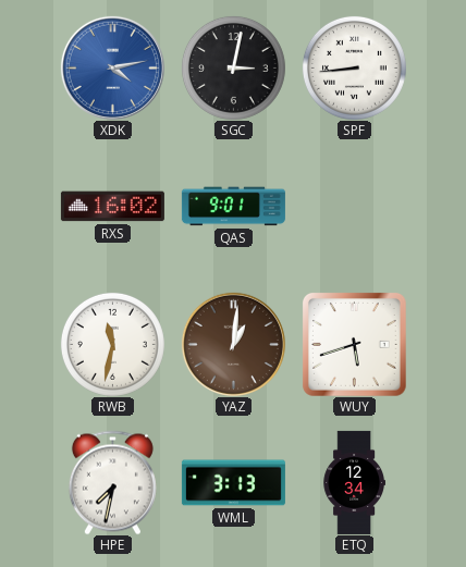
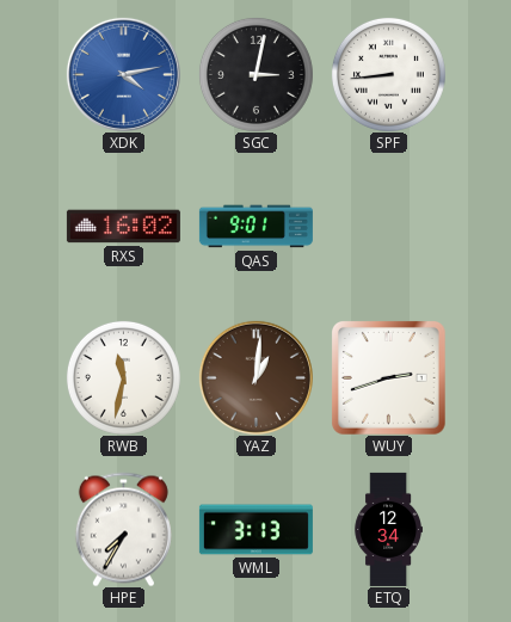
WUY: 5:42 -> 2:42 (389, 378)
HPE: 7:32 -> 7:35 (123, 529)
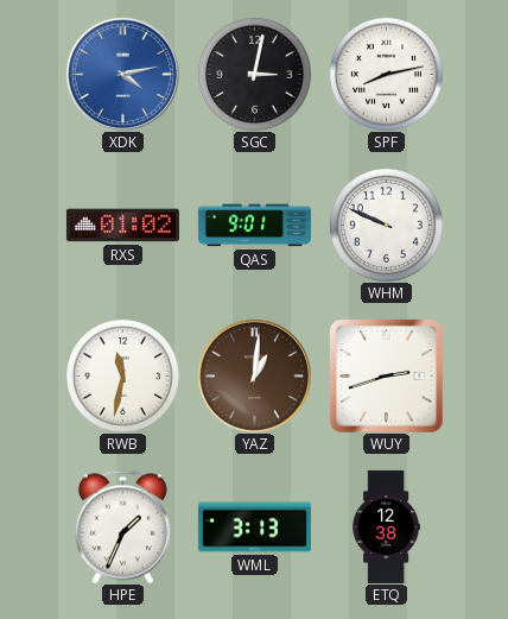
SPF: 8:44 -> 8:13 (386, 74)
RXS: 16:02 -> 01:02 (122, 226)
WHM: none -> 9:49 (386, 225)
HPE: 7:35 -> 1:34 (122, 526)
ETQ: 12:34 -> 12:38 (386, 526)
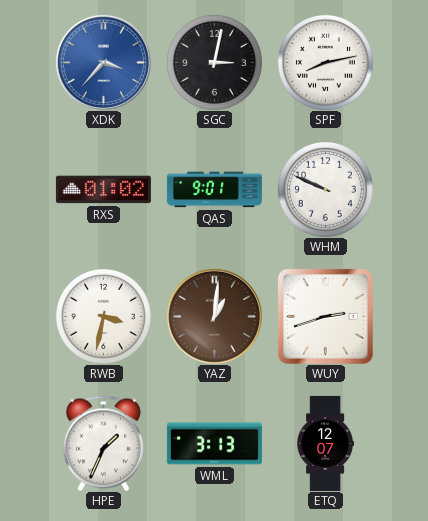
XDK: 4:13 -> 3:37 (103, 62)
RWB: 11:32 -> 3:32 (103, 316)
ETQ: 12:38 -> 12:07 (325, 443)
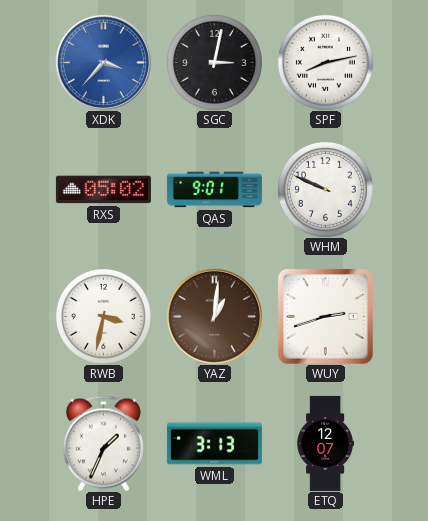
RXS: 01:02 -> 05:02 (103, 190)
